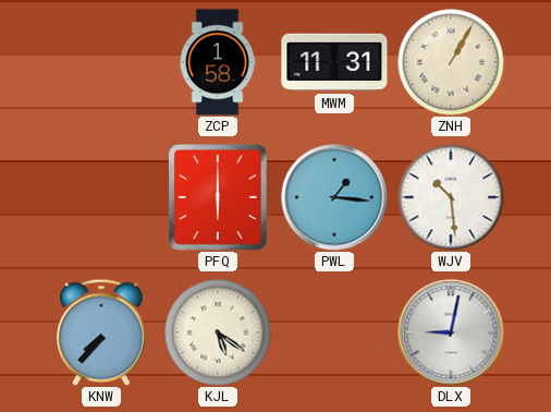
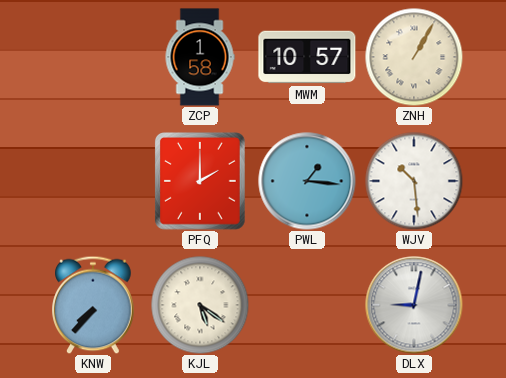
MWM: 11:31 -> 10:57 (307, 57)
PFQ: 6:00 -> 2:00 (200, 182)
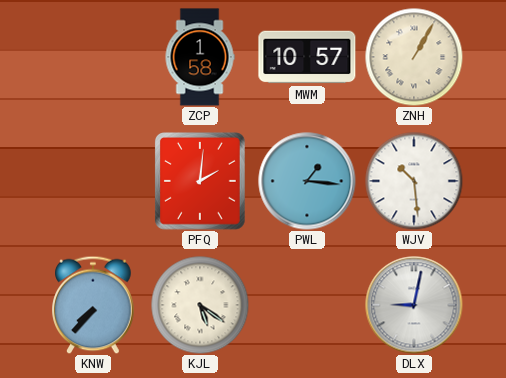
PFQ: 2:00 -> 2:01 (200, 182)
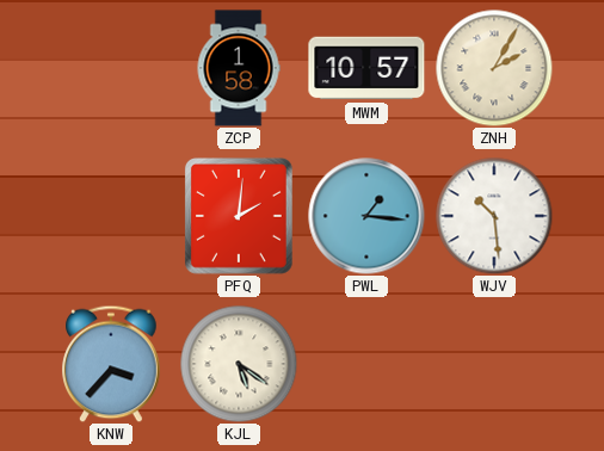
ZNH: 1:05 -> 2:05 (494, 68)
KNW: 7:37 -> 3:37 (111, 364)
DLX: 9:02 -> none (414, 305)
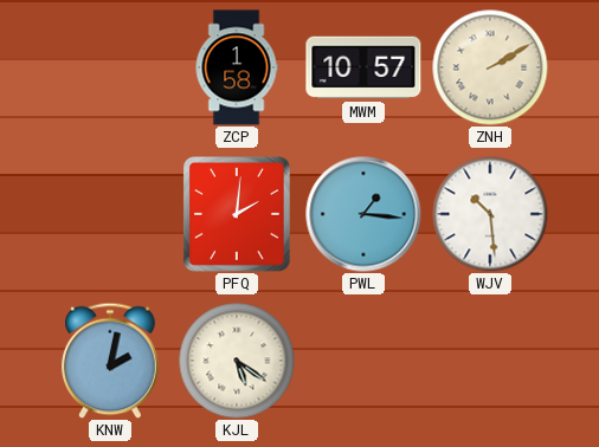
ZNH: 2:05 -> 2:10 (490, 67)
KNW: 3:37 -> 2:02 (110, 361)
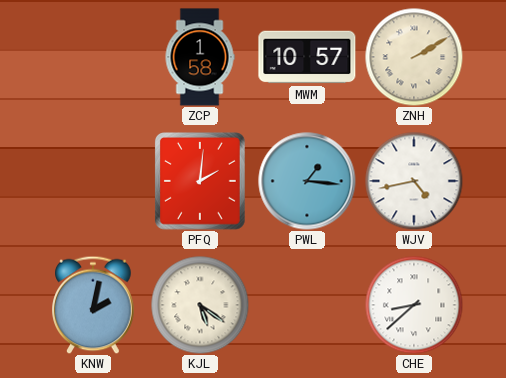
WJV: 10:29 -> 4:43 (414, 181)
CHE: none -> 8:38 (414, 305)
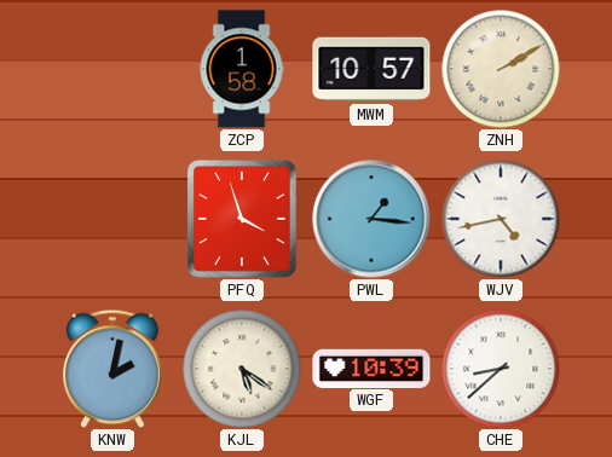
PFQ: 2:01 -> 3:57 (242, 220)
WGF: none -> 10:39 (371, 368)
